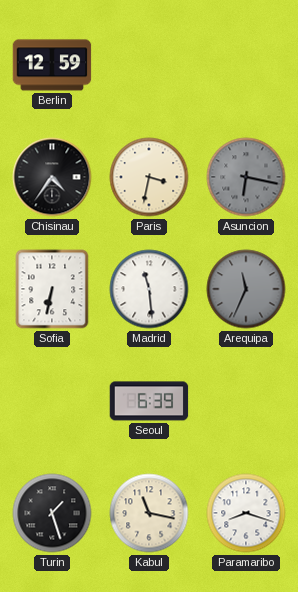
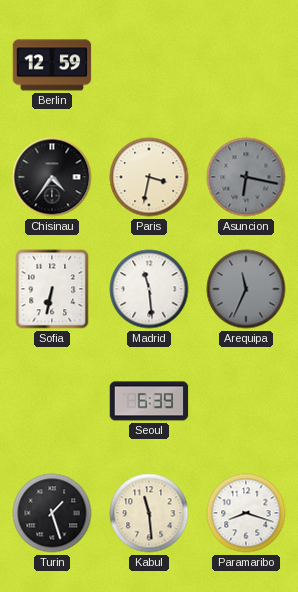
Kabul: 11:17 -> 11:29 (149, 513)
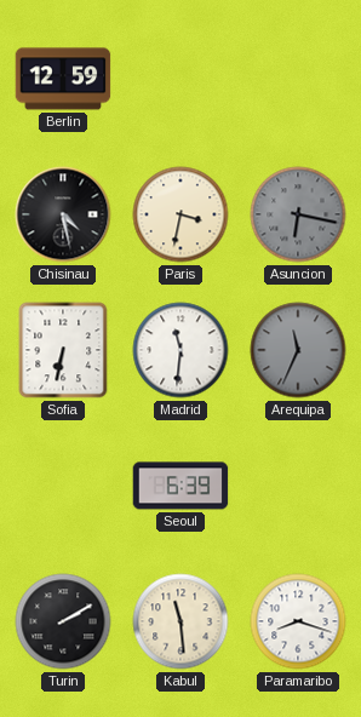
Chisinau: 4:36 -> 4:28 (63, 214)
Madrid: 11:29 -> 11:31 (180, 350)
Turin: 1:27 -> 2:10 (63, 621)
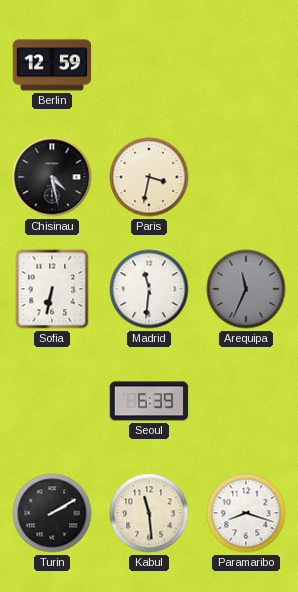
Asuncion: 6:17 -> none (298, 214)
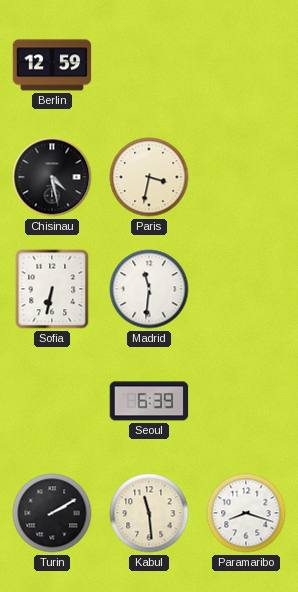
Arequipa: 11:34 -> none (246, 289)
